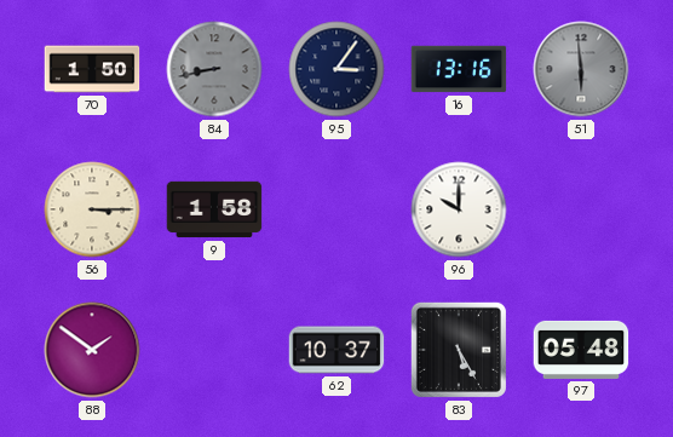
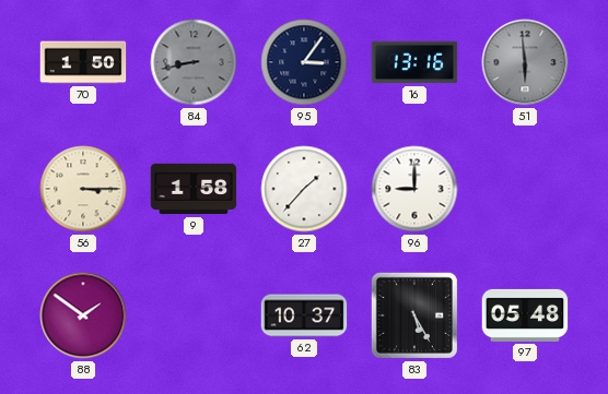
27: none -> 1:37 (304, 189)
96: 10:00 -> 9:00 (414, 189)
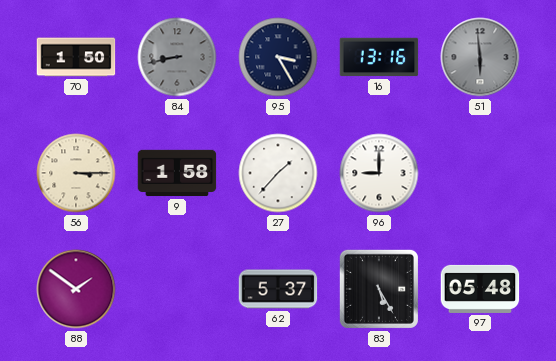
95: 3:06 -> 3:25 (278, 57)
62: 10:37 -> 5:37 (278, 289)
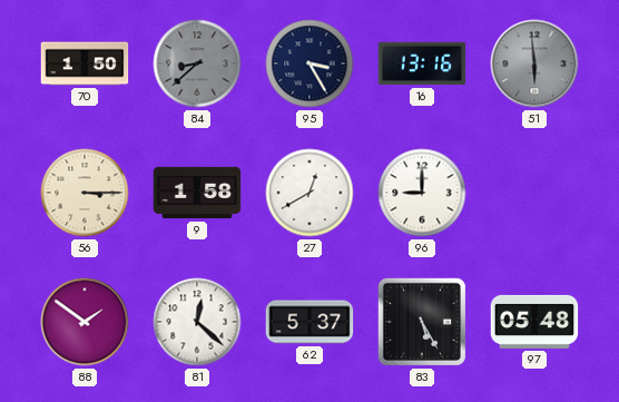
84: 8:43 -> 8:38 (197, 63)
27: 1:37 -> 12:40 (309, 193)
81: none -> 12:22 (197, 322)
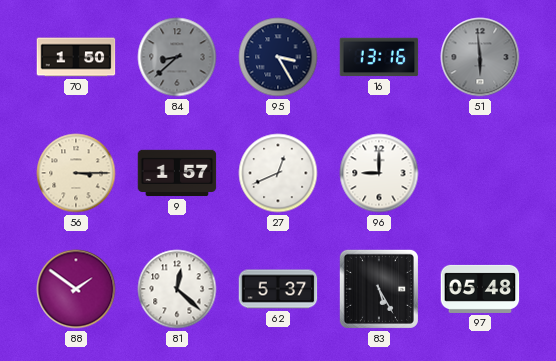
9: 1:58 -> 1:57 (177, 173)
27: 12:40 -> 12:41 (278, 173)
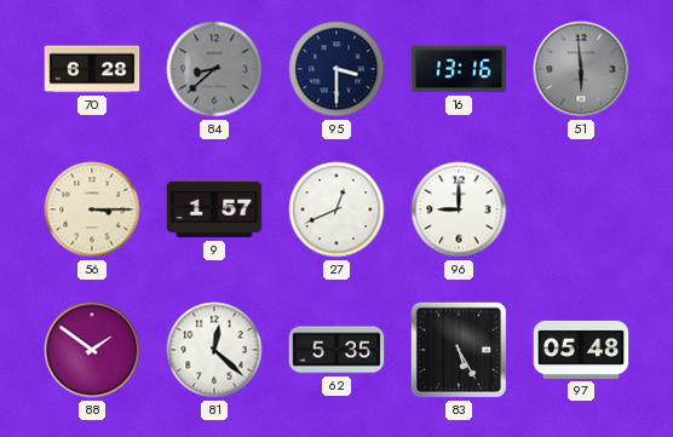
70: 1:50 -> 6:28 (92, 69)
95: 3:25 -> 3:30 (336, 69)
62: 5:37 -> 5:35 (336, 350)
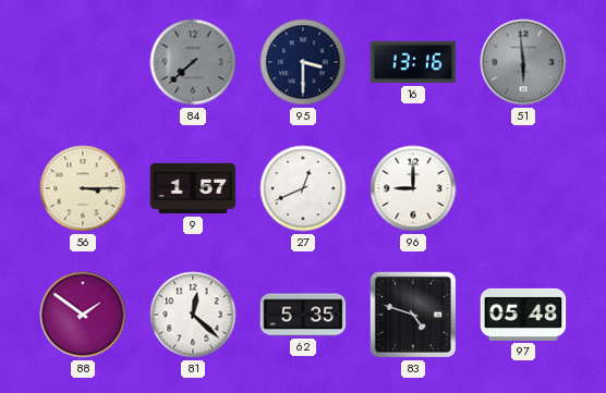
70: 6:28 -> none (92, 69)
84: 8:38 -> 7:38 (193, 62)
83: 5:25 -> 4:48 (413, 315)
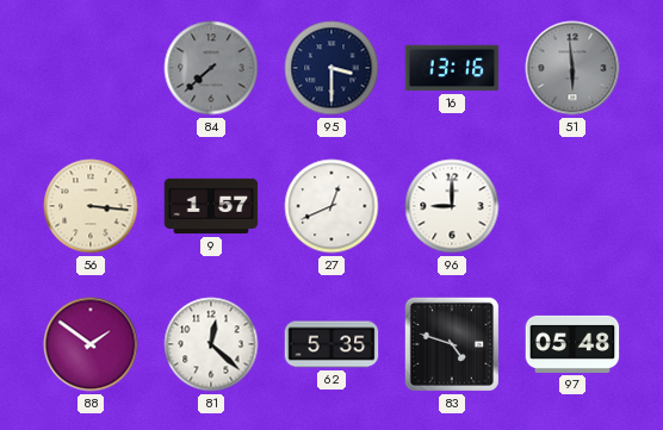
56: 3:15 -> 3:16 (91, 206)
